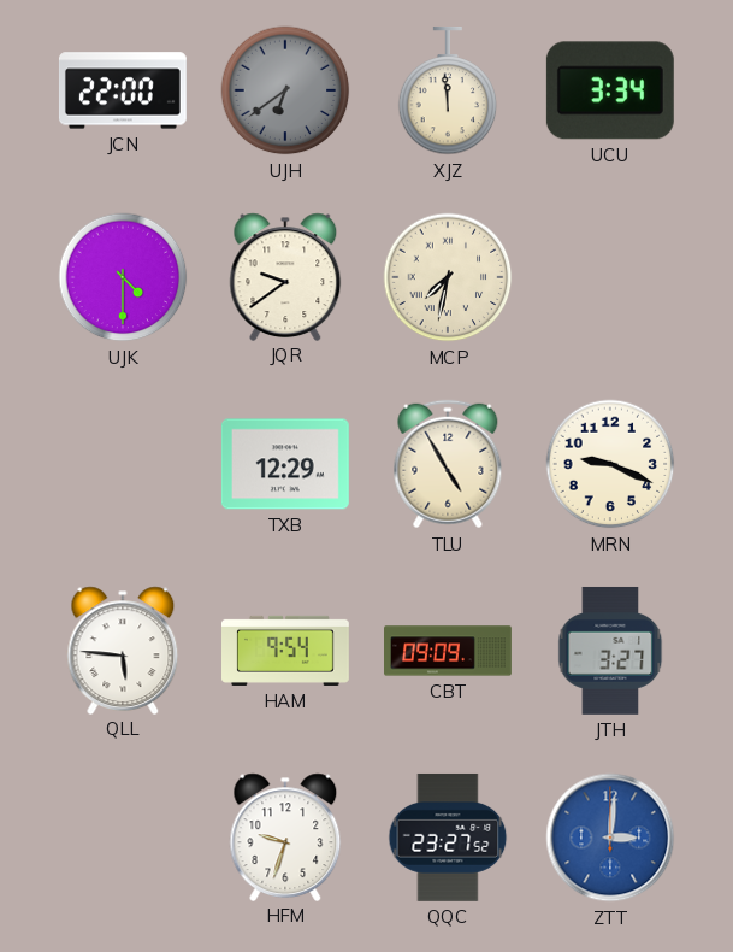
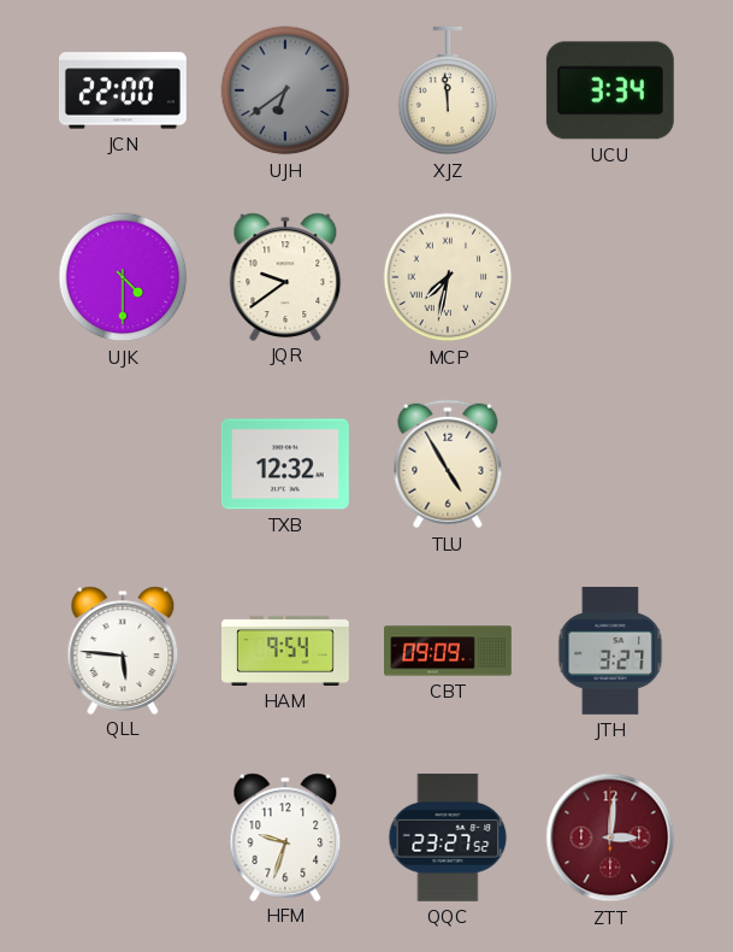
TXB: 12:29 -> 12:32 (285, 464)
MRN: 9:19 -> none (610, 464)
ZTT dial: blue -> burgundy (610, 838)
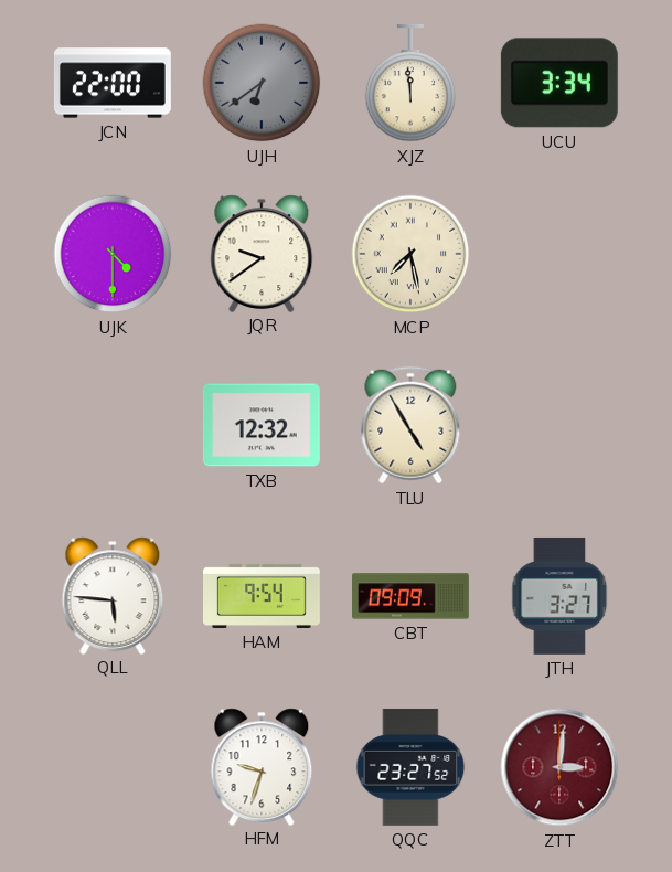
MCP: 7:32 -> 7:28 (410, 254)
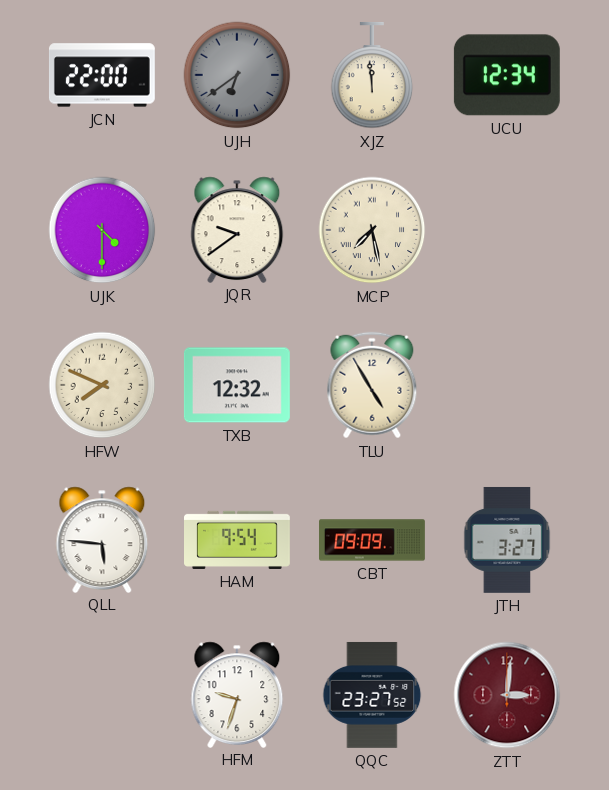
UCU: 3:34 -> 12:34 (507, 75)
HFW: none -> 7:49 (102, 385)
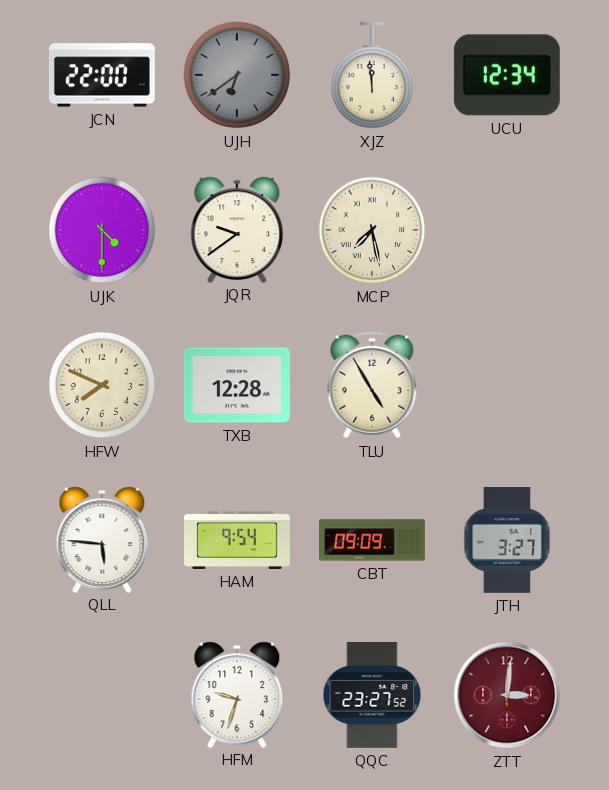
TXB: 12:32 -> 12:28 (237, 385)
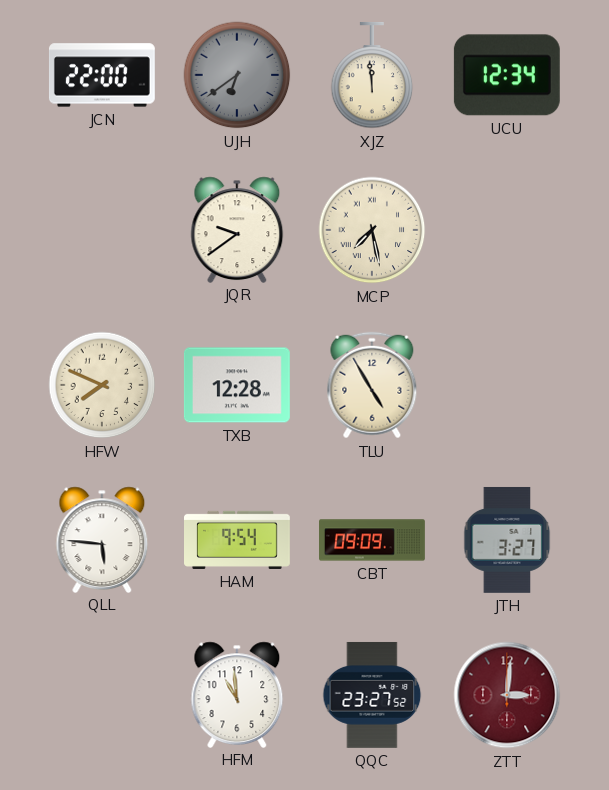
UJK: 4:30 -> none (102, 230)
HFM: 9:33 -> 10:59 (237, 694)
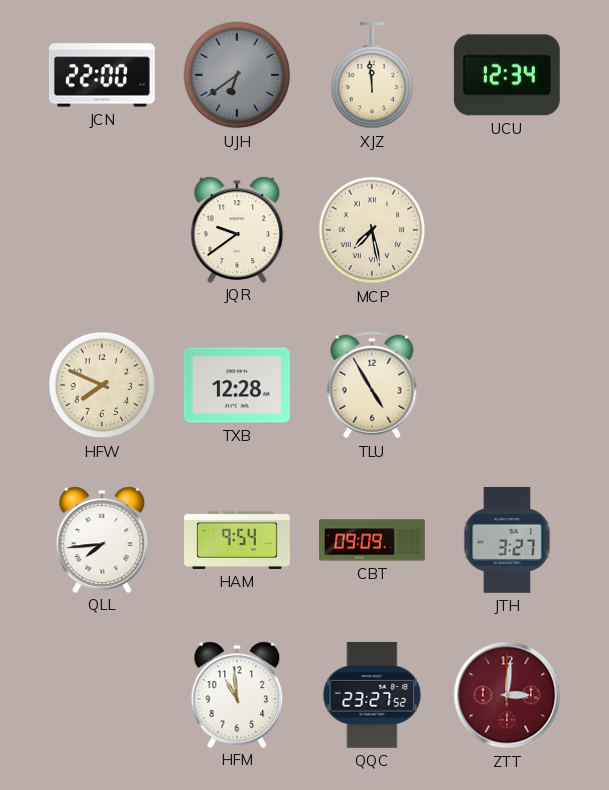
QLL: 5:46 -> 7:44 (102, 539)
